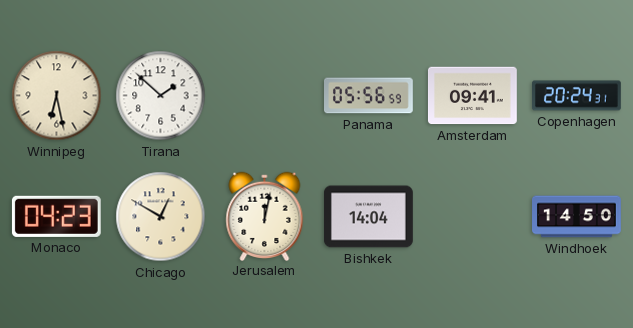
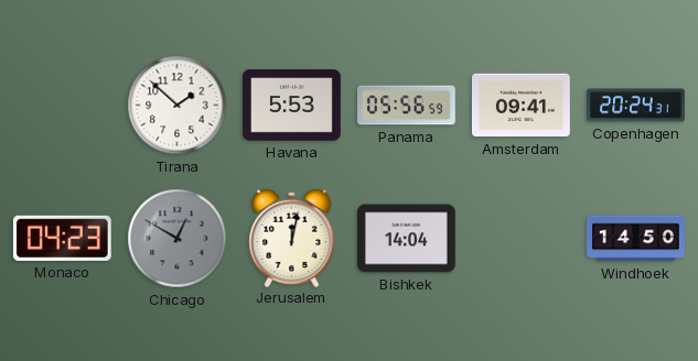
Winnipeg: 6:28 -> none (57, 96)
Havana: none -> 5:53 (292, 106)
Chicago dial: cream -> grey (178, 239)
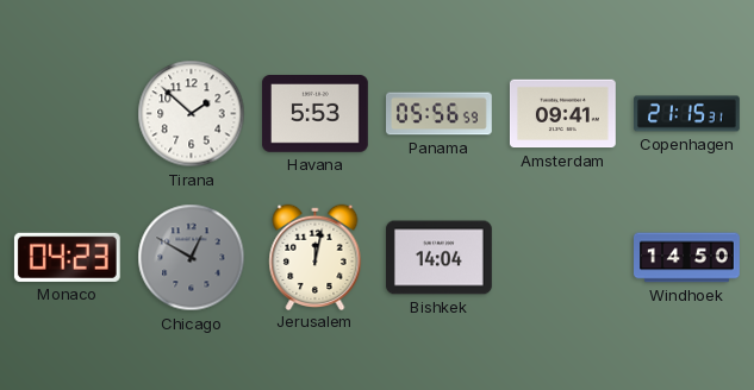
Copenhagen: 20:24 -> 21:15 (687, 114)
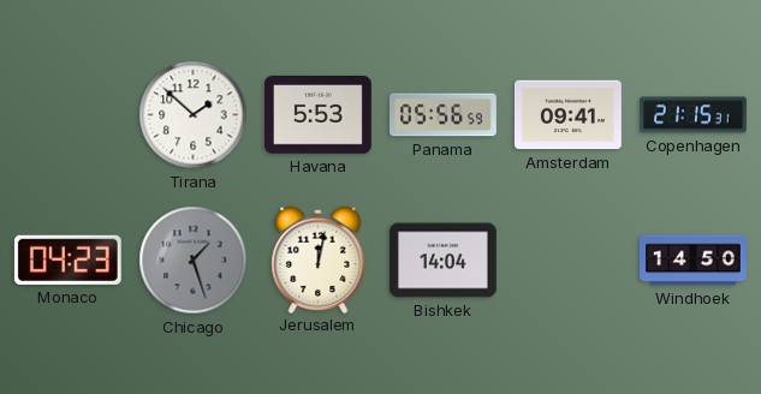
Chicago: 12:50 -> 1:27 (194, 261)
